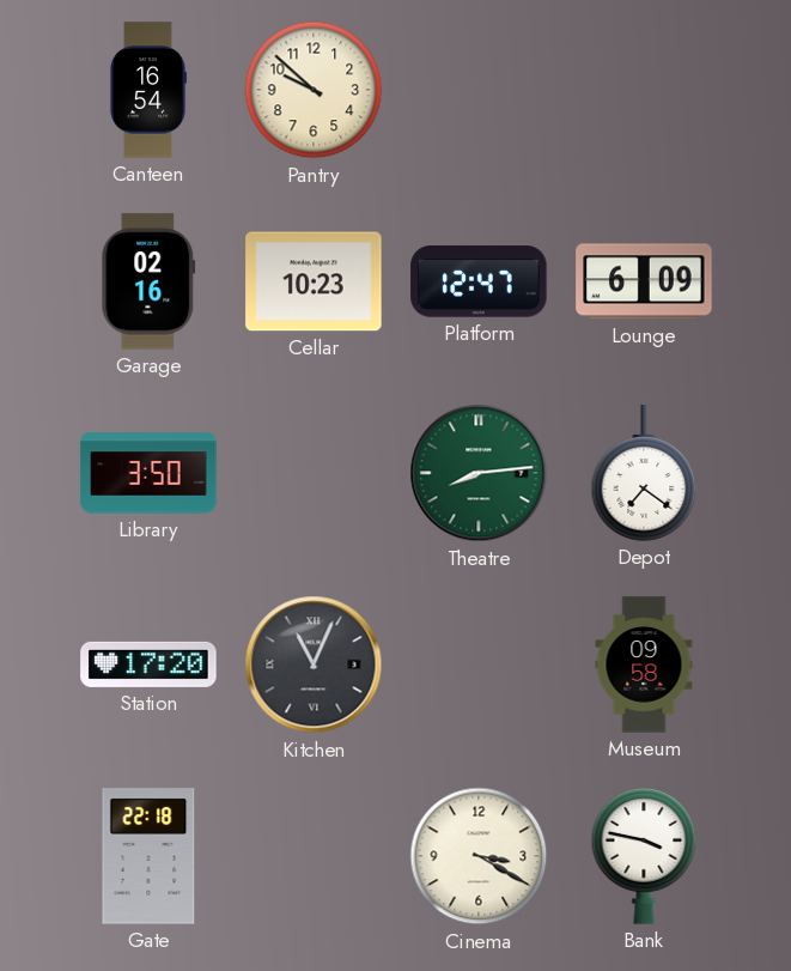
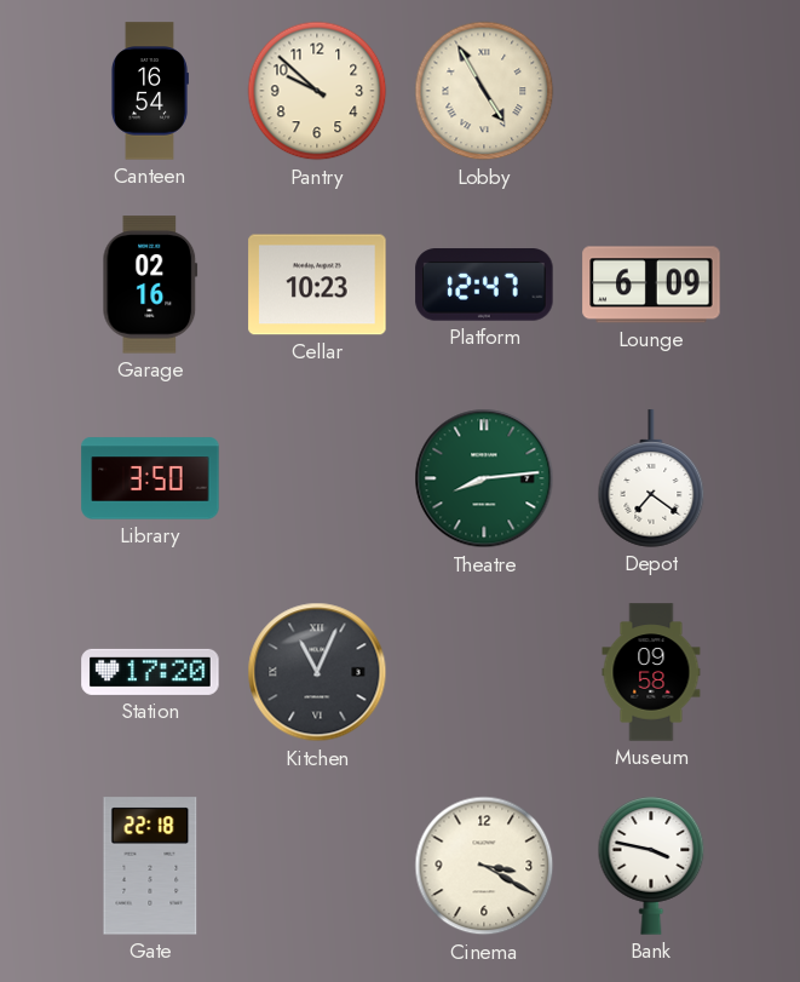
Lobby: none -> 4:55 (484, 91)
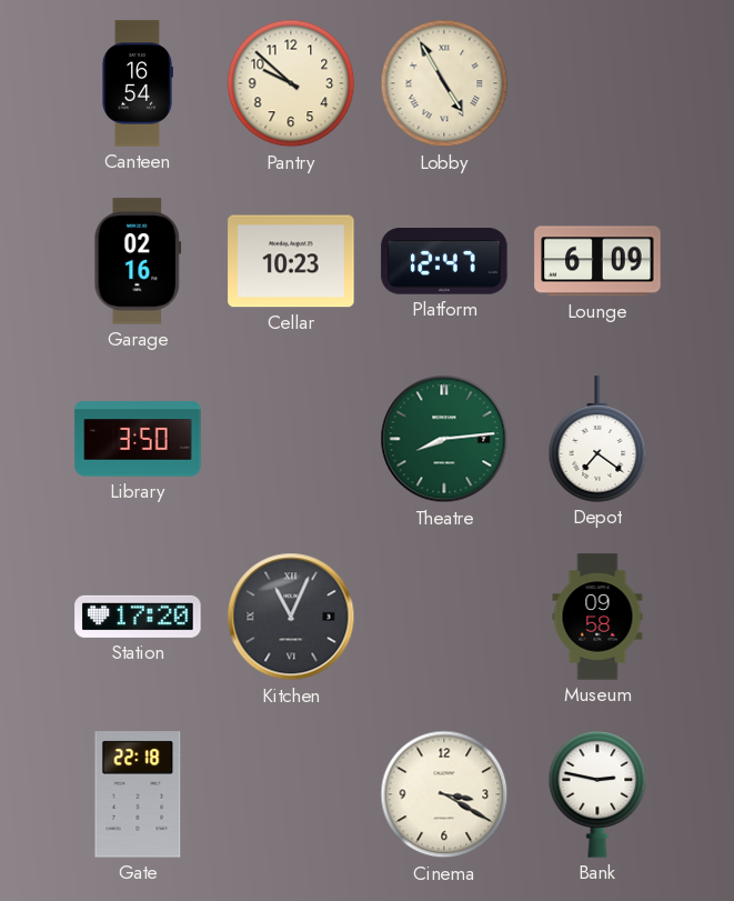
Bank: 3:47 -> 2:47 (597, 794)
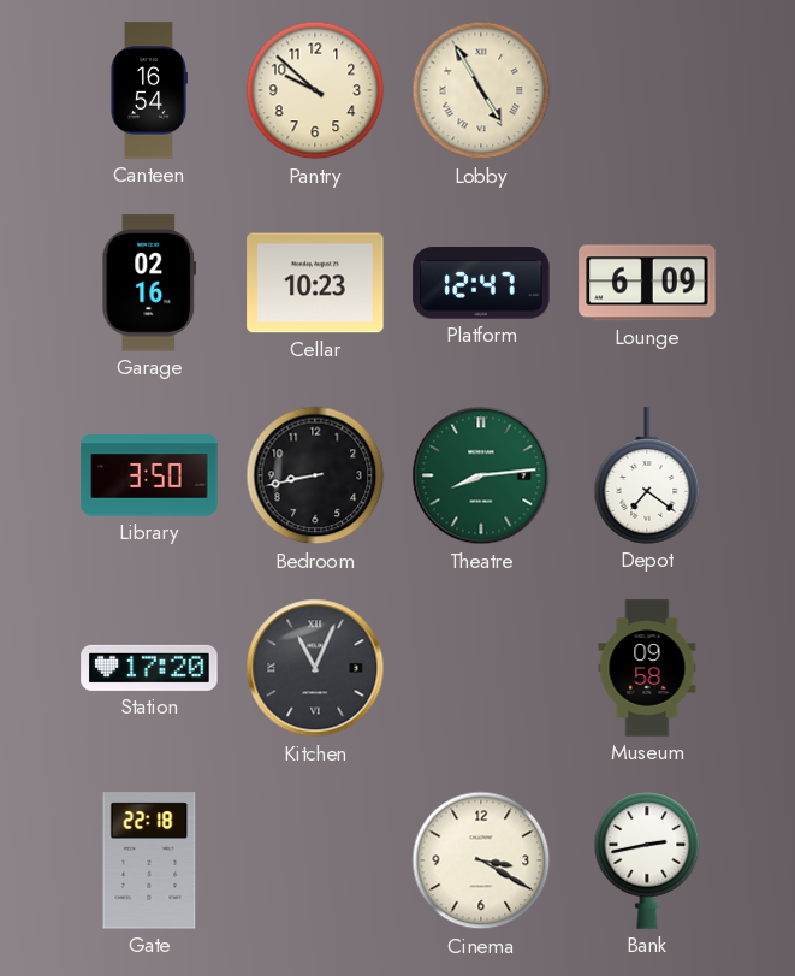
Bedroom: none -> 8:43 (315, 475)
Bank: 2:47 -> 2:43 (647, 860)
